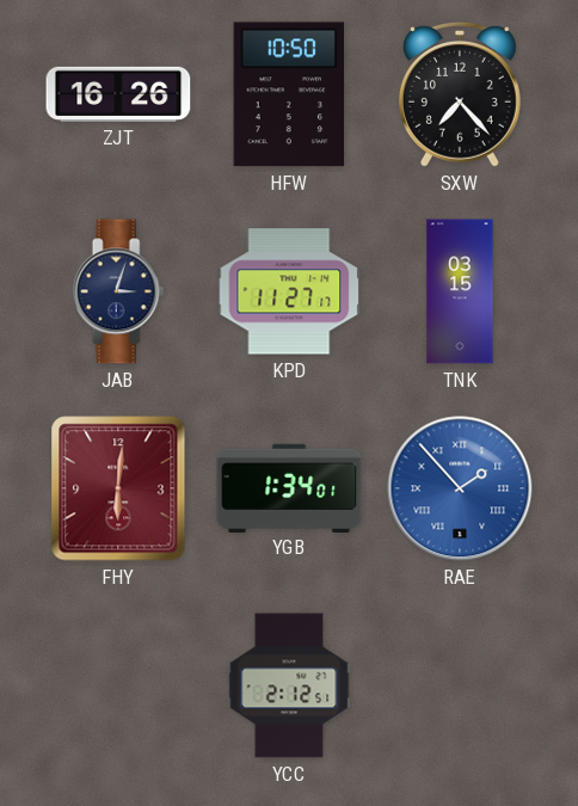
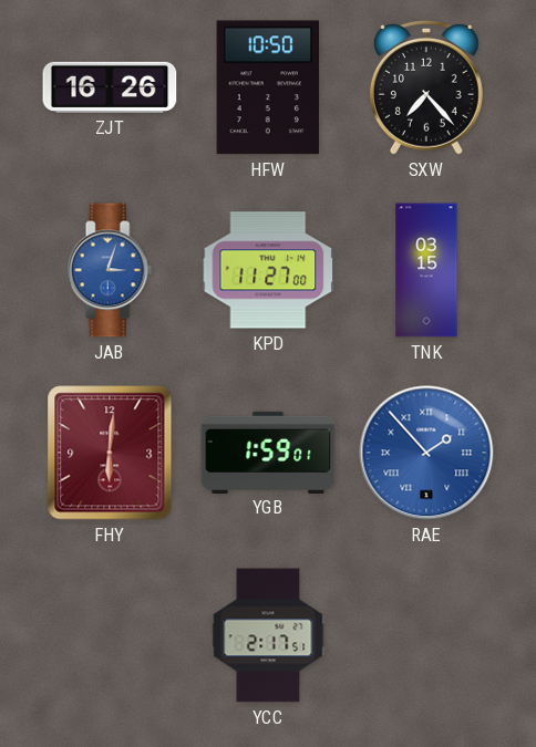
JAB dial: navy -> blue (110, 270)
KPD: 11:27:17 -> 11:27:00 (268, 270)
YGB: 1:34 -> 1:59 (268, 452)
YCC: 2:12 -> 2:17 (268, 635)
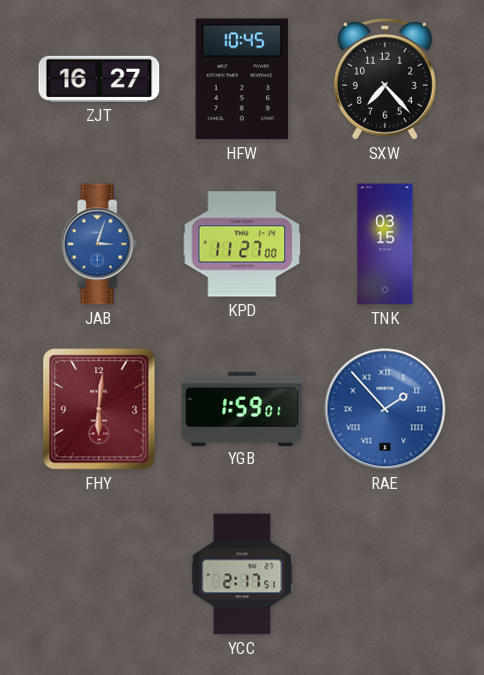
ZJT: 16:26 -> 16:27 (99, 79)
HFW: 10:50 -> 10:45 (241, 79)
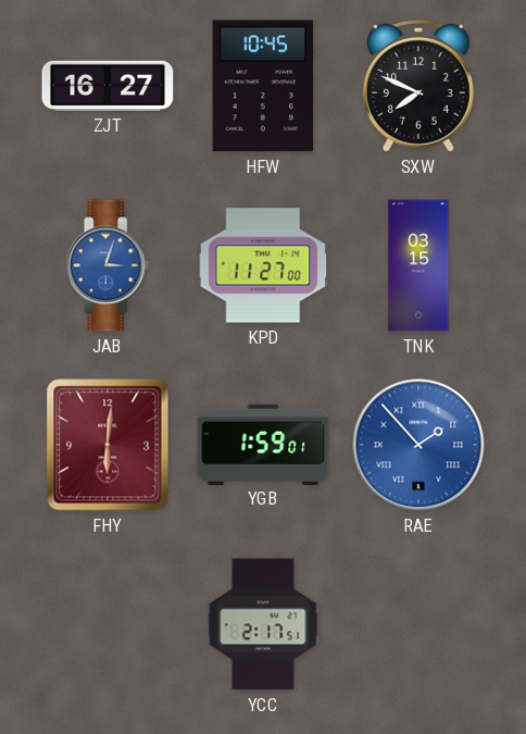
SXW: 7:23 -> 7:49 (418, 86)
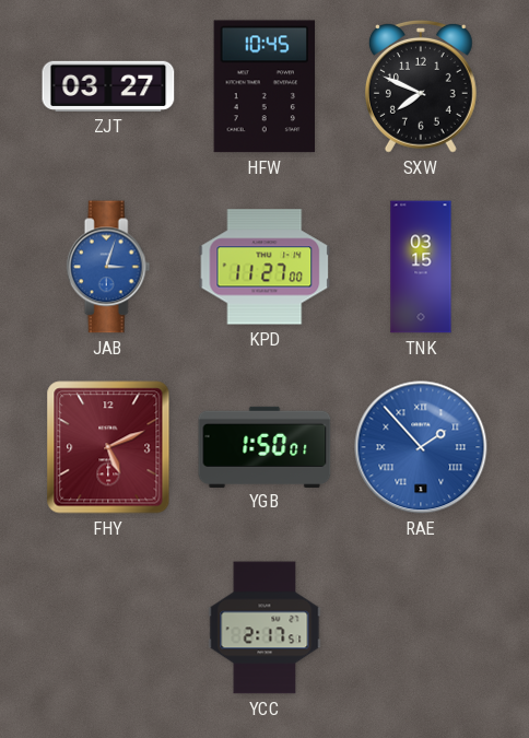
ZJT: 16:27 -> 03:27 (108, 86)
FHY: 6:01 -> 5:11 (108, 447)
YGB: 1:59 -> 1:50 (264, 446)
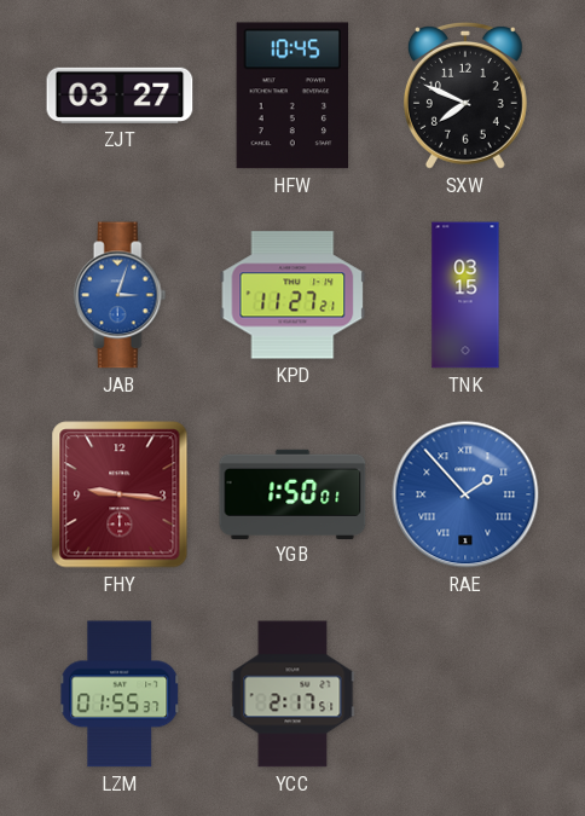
KPD: 11:27:00 -> 11:27:21 (292, 295)
FHY: 5:11 -> 9:16 (120, 494)
LZM: none -> 01:55 (121, 694)
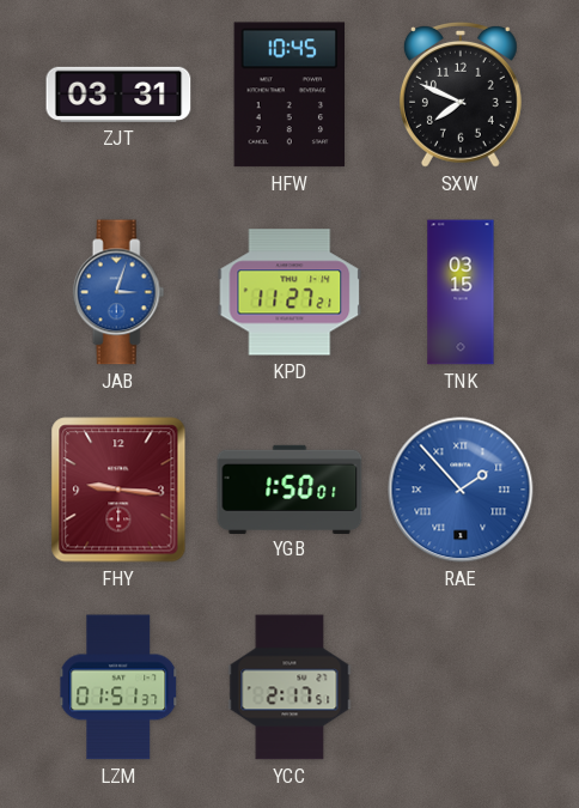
ZJT: 03:27 -> 03:31 (118, 95)
LZM: 01:55 -> 01:51 (120, 687)
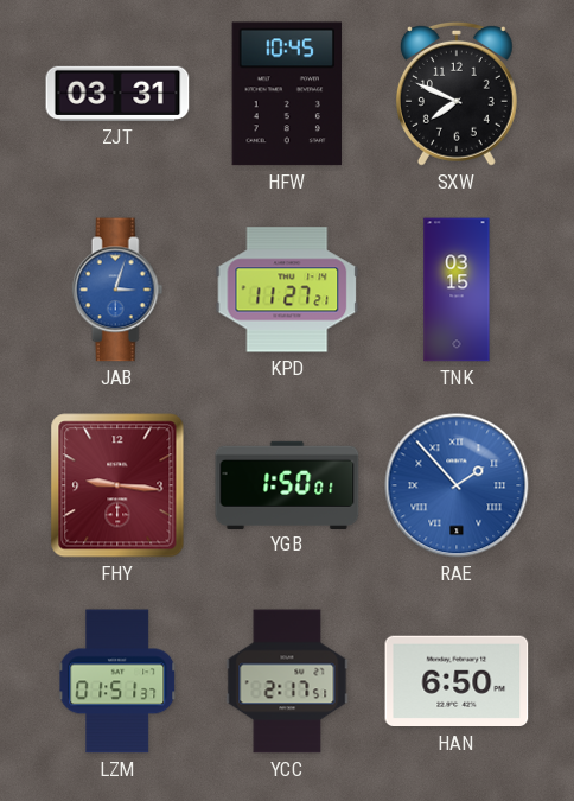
HAN: none -> 6:50 (457, 681)
